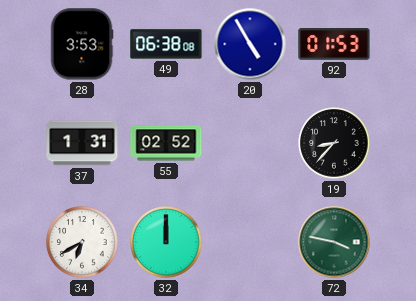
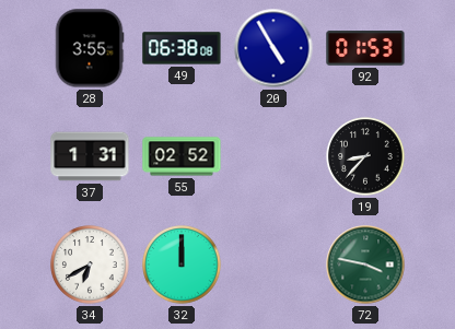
28: 3:53 -> 3:55 (90, 48)
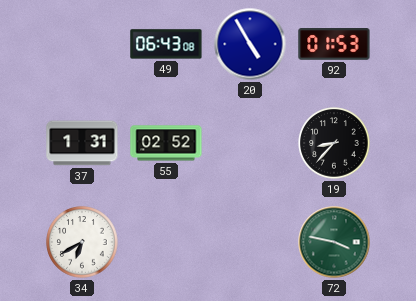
28: 3:55 -> none (90, 48)
49: 06:38 -> 06:43 (166, 44)
32: 12:00 -> none (182, 265)
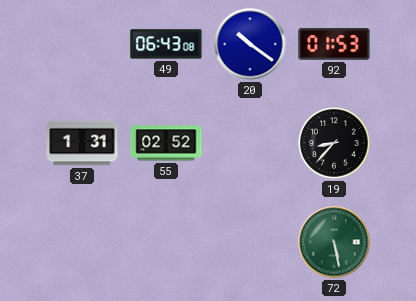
20: 4:55 -> 10:21 (250, 44)
34: 6:40 -> none (82, 242)
72: 3:47 -> 5:28 (334, 242)
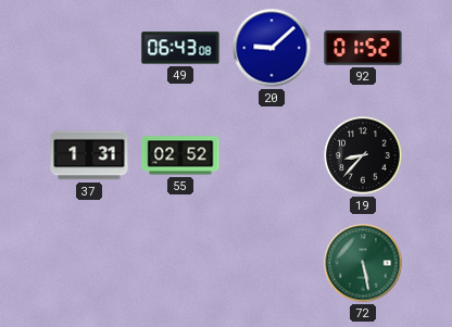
20: 10:21 -> 9:08 (272, 48)
92: 01:53 -> 01:52 (363, 48)
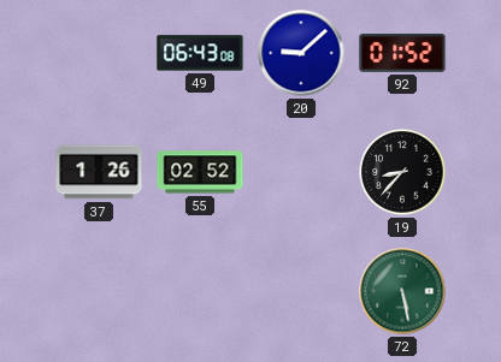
37: 1:31 -> 1:26 (99, 172)
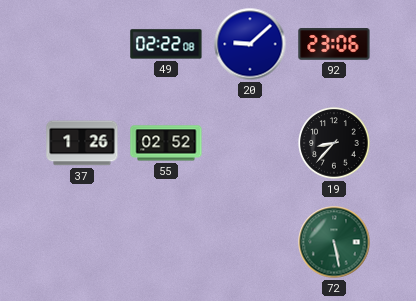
49: 06:43 -> 02:22 (166, 44)
92: 01:52 -> 23:06 (334, 44)
